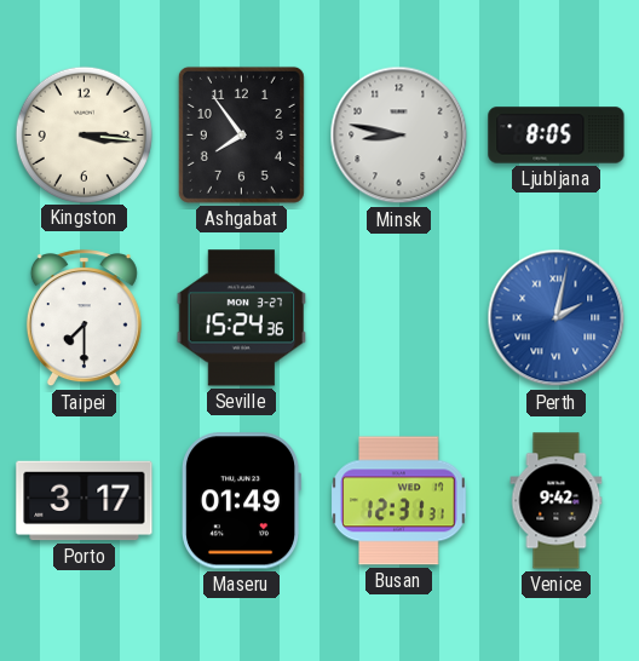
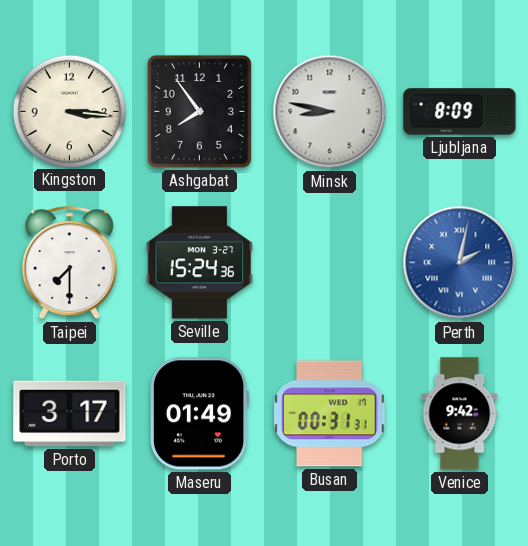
Ljubljana: 8:05 -> 8:09 (460, 112)
Busan: 12:31 -> 00:31 (330, 414)
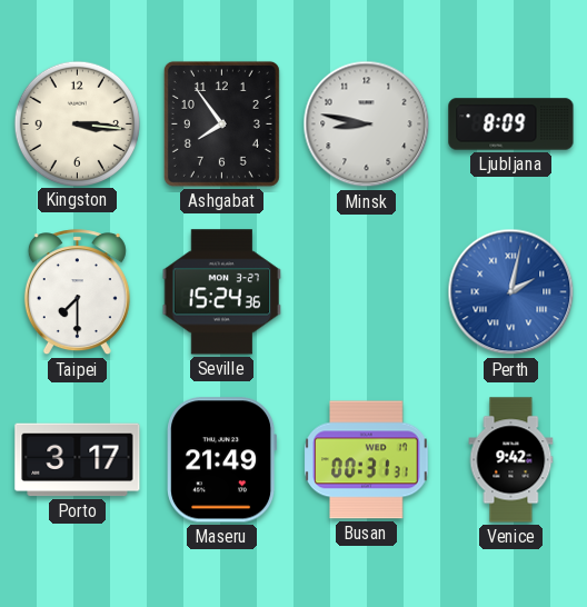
Maseru: 01:49 -> 21:49 (222, 460)
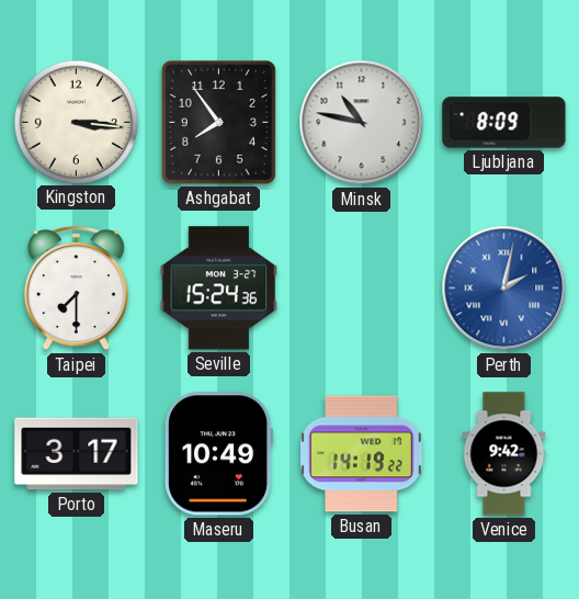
Minsk: 8:47 -> 10:47 (362, 123)
Maseru: 21:49 -> 10:49 (219, 454)
Busan: 00:31 -> 14:19 (362, 454)
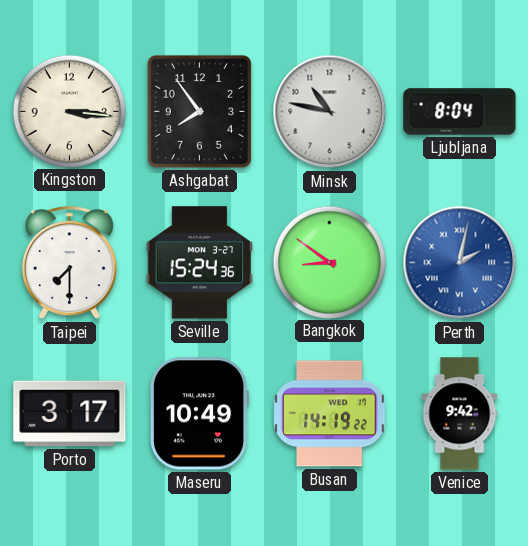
Ljubljana: 8:09 -> 8:04 (460, 112)
Bangkok: none -> 8:51 (329, 262)
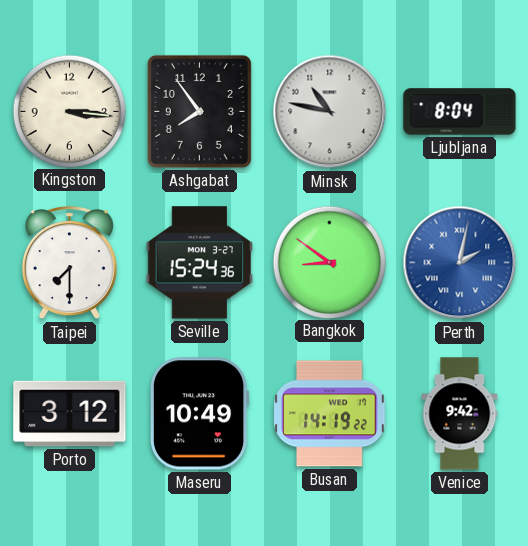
Porto: 3:17 -> 3:12 (70, 414)
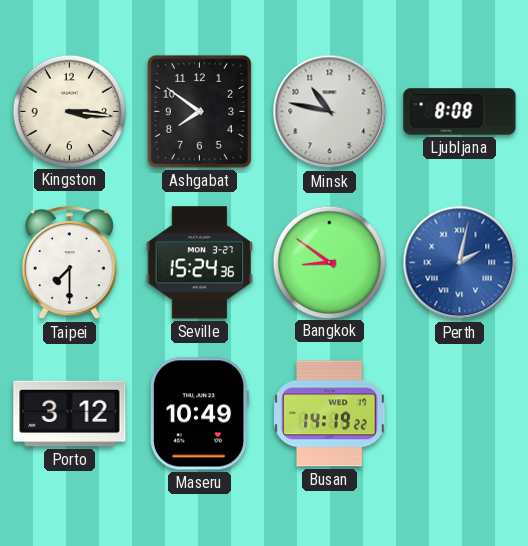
Ashgabat: 7:54 -> 7:51 (199, 111)
Ljubljana: 8:04 -> 8:08 (460, 112)
Venice: 9:42 -> none (460, 414)
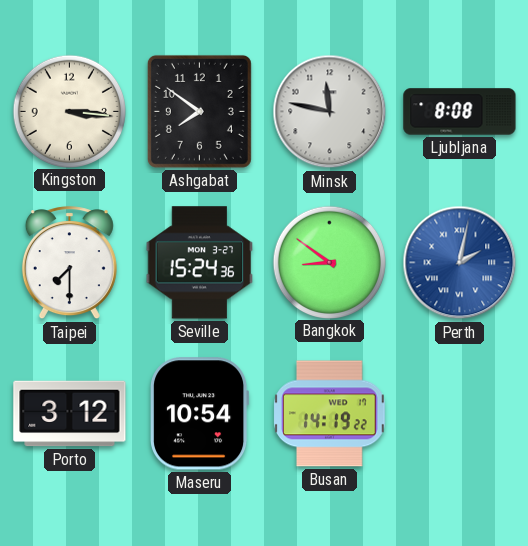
Minsk: 10:47 -> 11:47 (330, 112)
Maseru: 10:49 -> 10:54 (200, 414)
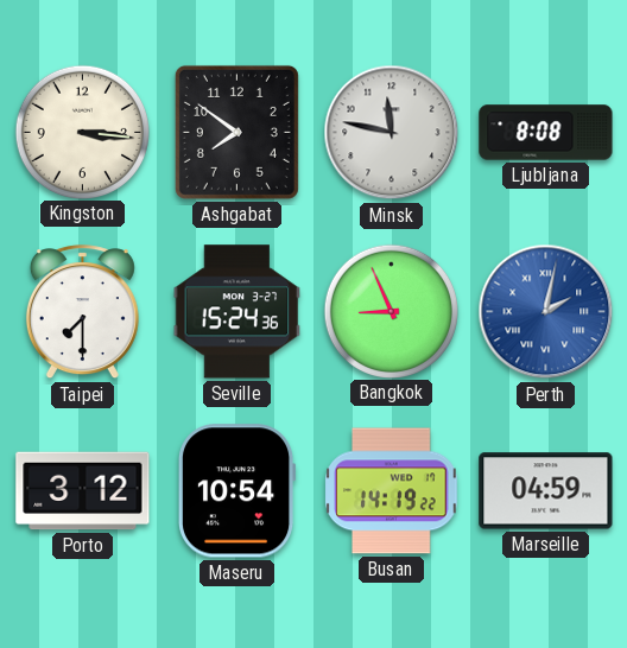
Bangkok: 8:51 -> 8:56 (391, 311)
Marseille: none -> 04:59 (546, 491)
